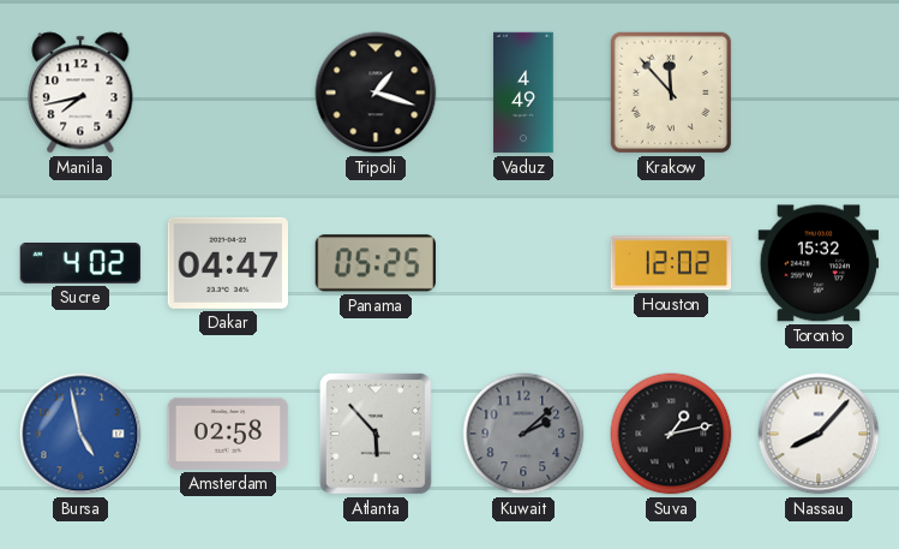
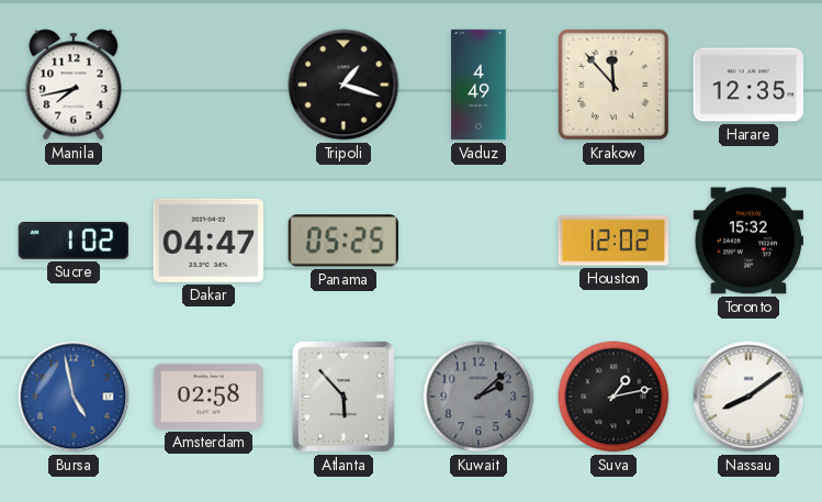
Harare: none -> 12:35 (748, 85)
Sucre: 4:02 -> 1:02 (74, 241)
Nassau: 8:07 -> 8:09 (748, 397)
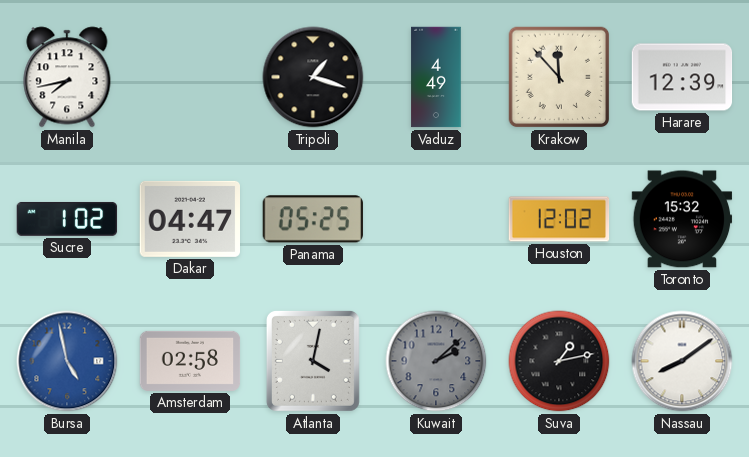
Harare: 12:35 -> 12:39 (682, 77)
Atlanta: 5:53 -> 4:02 (313, 361)
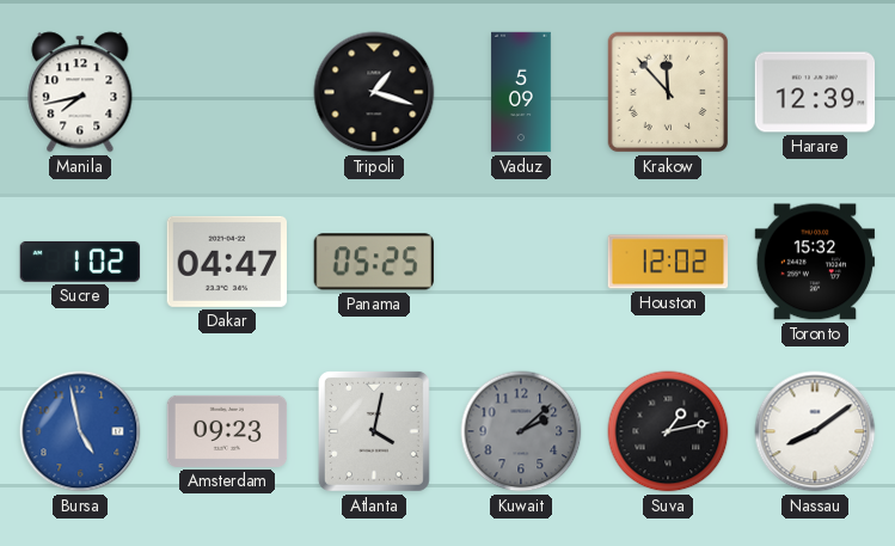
Vaduz: 4:49 -> 5:09 (521, 92)
Amsterdam: 02:58 -> 09:23 (227, 431)
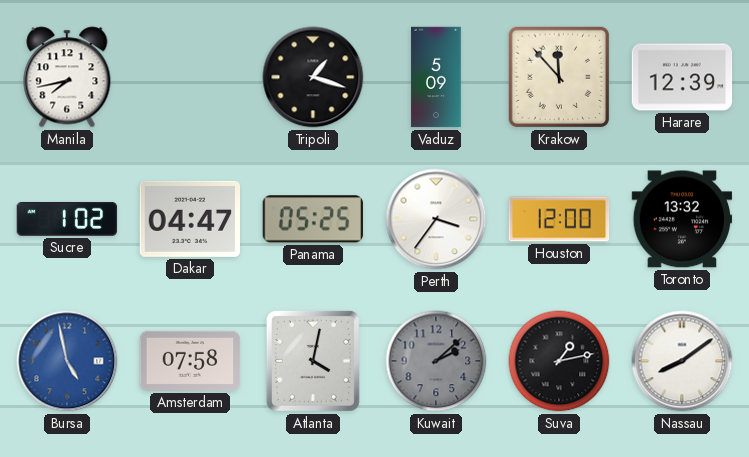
Perth: none -> 3:36 (436, 219)
Houston: 12:02 -> 12:00 (559, 219)
Toronto: 15:32 -> 13:32 (682, 219)
Amsterdam: 09:23 -> 07:58 (190, 361)
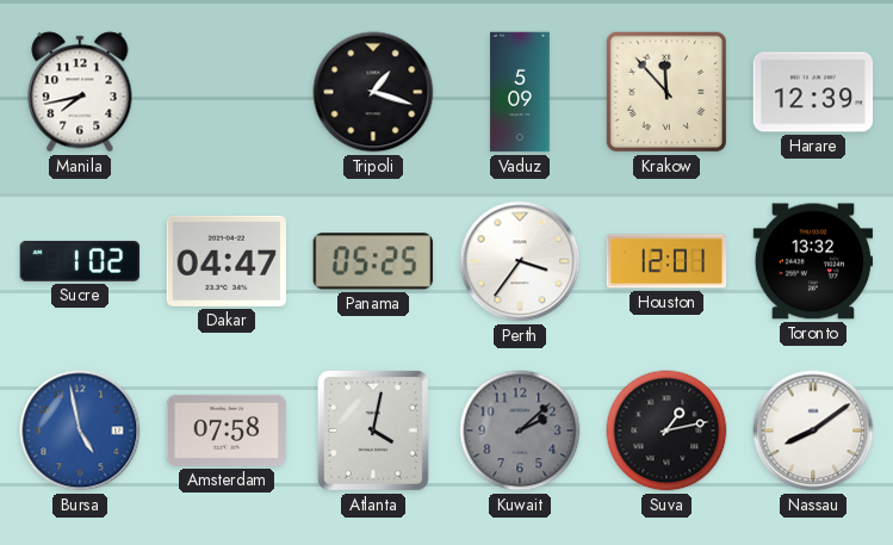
Houston: 12:00 -> 12:01 (666, 261)
